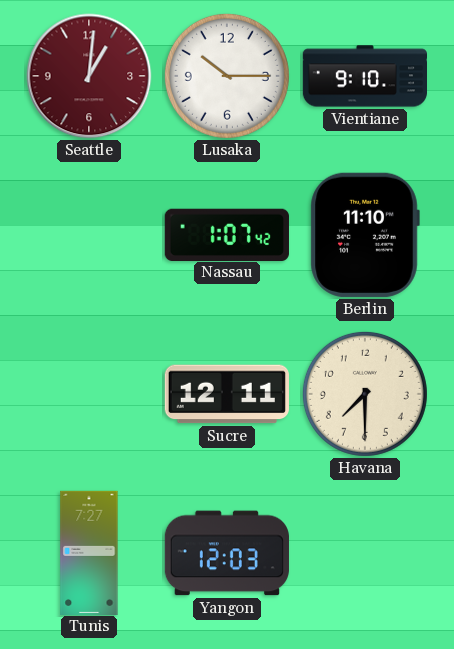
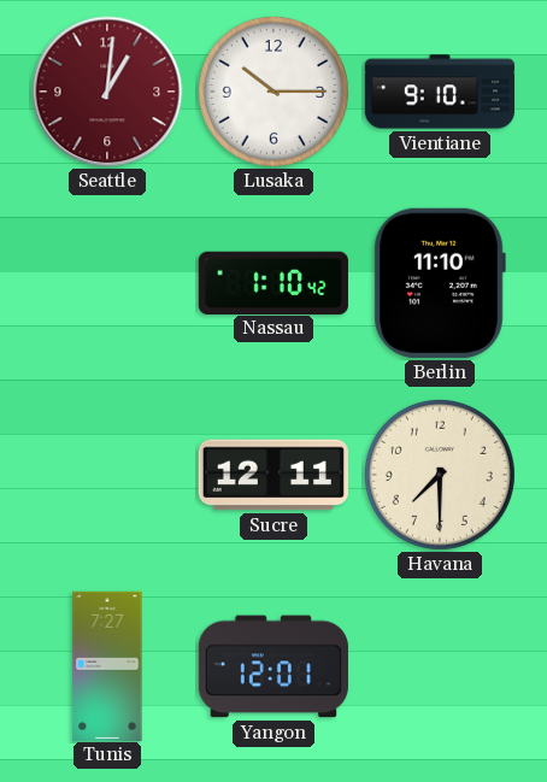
Nassau: 1:07 -> 1:10 (273, 282)
Yangon: 12:03 -> 12:01 (273, 666)
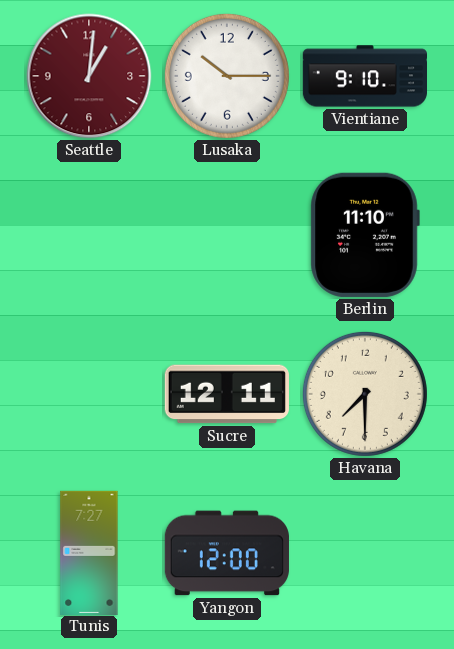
Nassau: 1:10 -> none (273, 282)
Yangon: 12:01 -> 12:00 (227, 553)
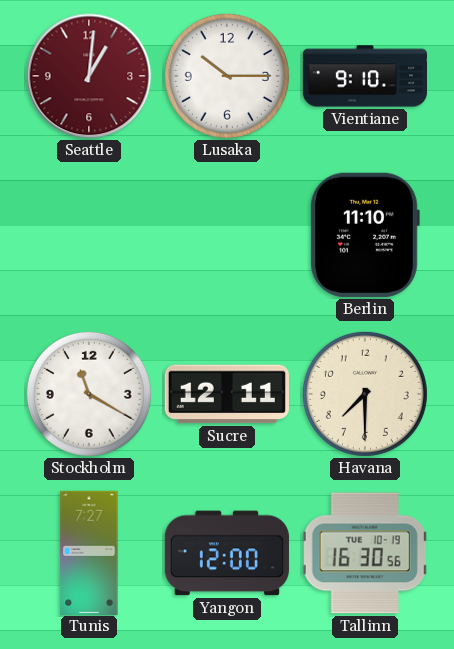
Stockholm: none -> 11:20 (89, 394)
Tallinn: none -> 16:30 (365, 553)
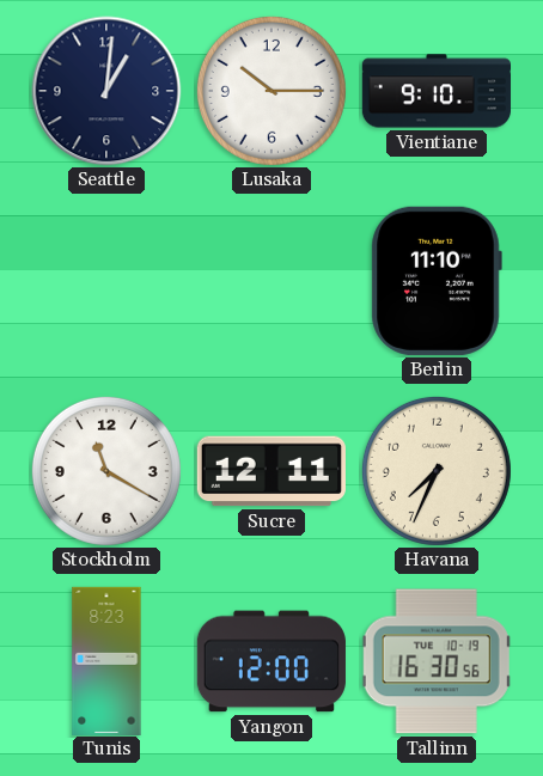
Seattle dial: burgundy -> navy (106, 91)
Havana: 7:30 -> 7:34 (437, 471)
Tunis: 7:27 -> 8:23 (106, 660)
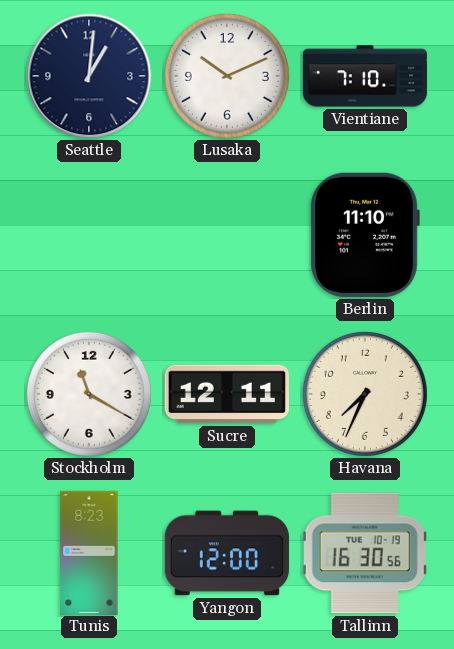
Lusaka: 10:15 -> 10:11 (227, 76)
Vientiane: 9:10 -> 7:10 (364, 76)
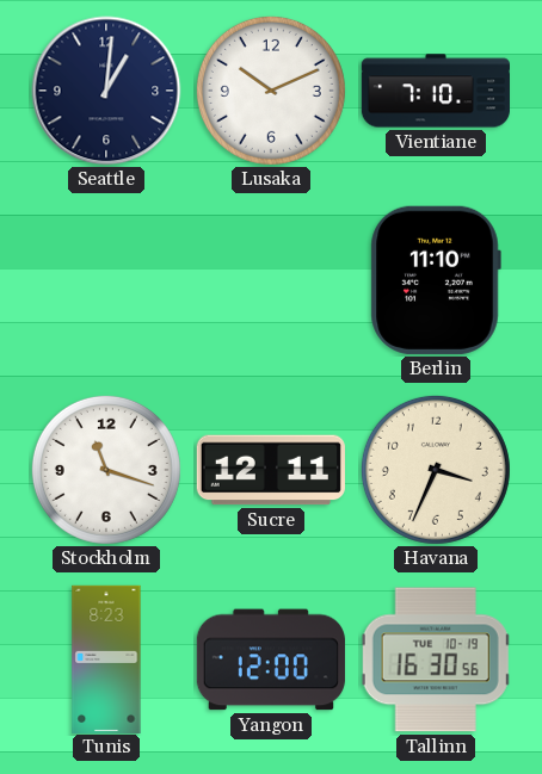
Stockholm: 11:20 -> 11:18 (106, 470)
Havana: 7:34 -> 3:34 (436, 470)
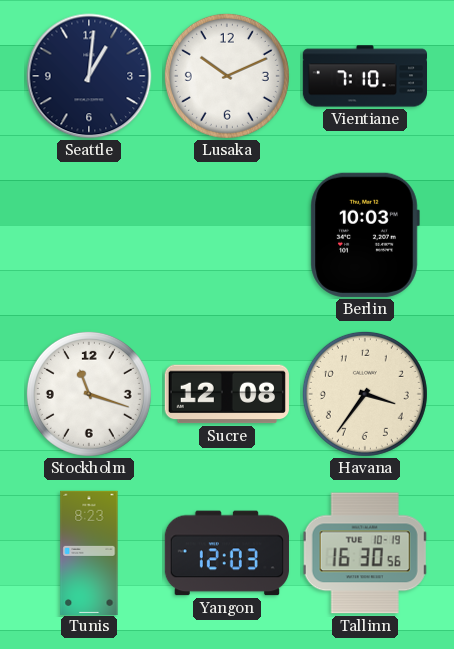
Berlin: 11:10 -> 10:03 (365, 235)
Sucre: 12:11 -> 12:08 (227, 394)
Havana: 3:34 -> 3:36 (365, 394)
Yangon: 12:00 -> 12:03 (227, 553)
